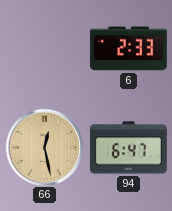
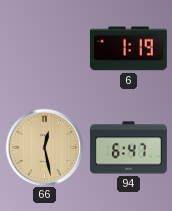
6: 2:33 -> 1:19 (128, 49)
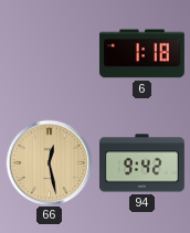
6: 1:19 -> 1:18 (141, 54)
94: 6:47 -> 9:42 (141, 163)
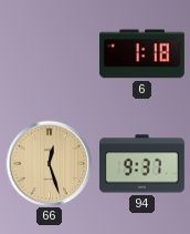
66: 12:28 -> 12:27 (49, 163)
94: 9:42 -> 9:37 (141, 164)
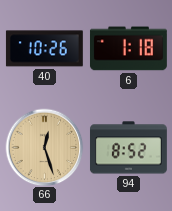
40: none -> 10:26 (44, 49)
94: 9:37 -> 8:52 (128, 148)
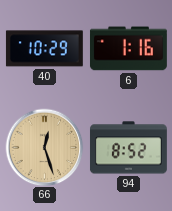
40: 10:26 -> 10:29 (44, 49)
6: 1:18 -> 1:16 (128, 49)
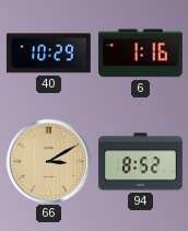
66: 12:27 -> 3:10 (48, 161)
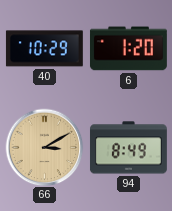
6: 1:16 -> 1:20 (128, 49)
94: 8:52 -> 8:49 (128, 148)
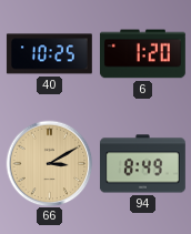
40: 10:29 -> 10:25 (49, 54)
